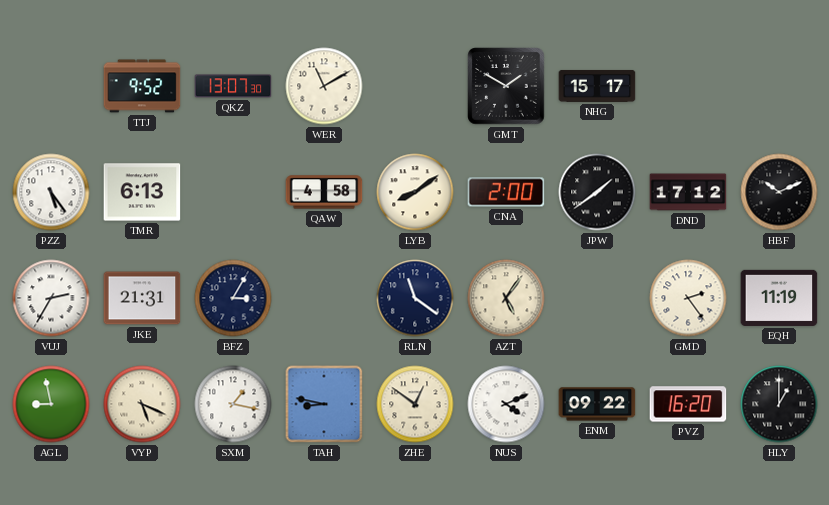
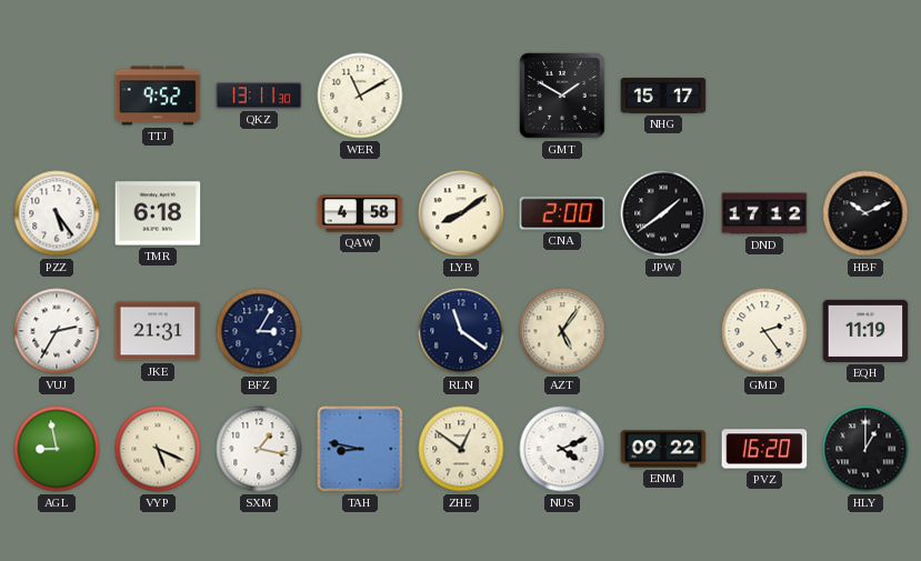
QKZ: 13:07 -> 13:11 (259, 96)
TMR: 6:13 -> 6:18 (158, 213)
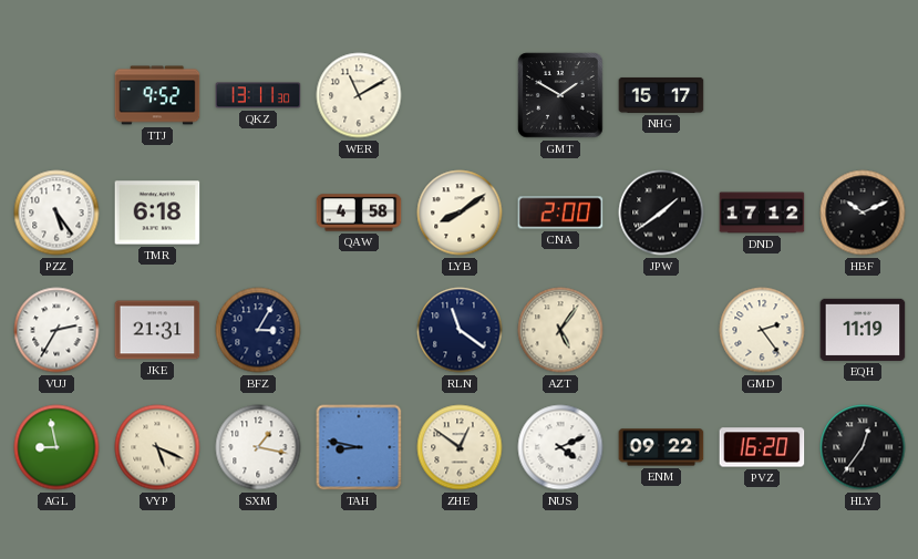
HLY: 1:00 -> 12:36 (863, 447)
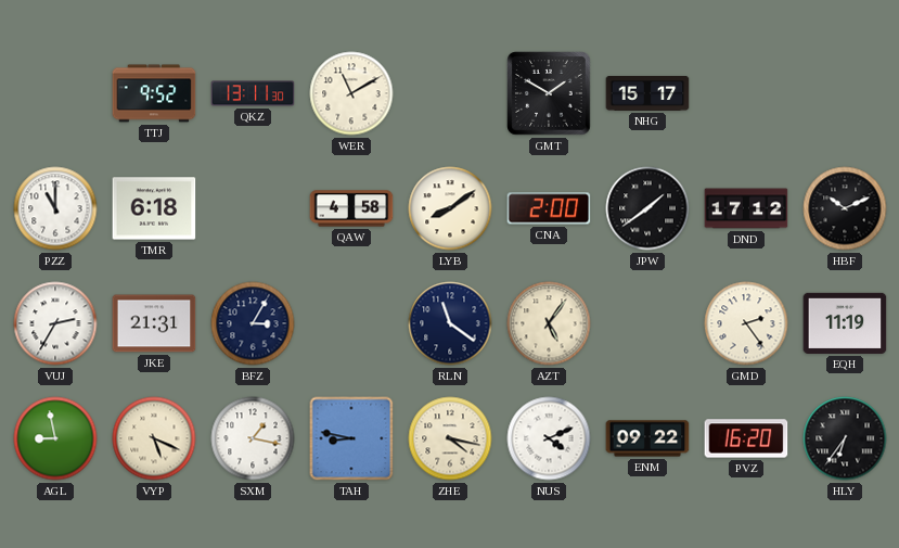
PZZ: 5:24 -> 11:00 (55, 208)
ZHE: 12:51 -> 4:17 (450, 438)
HLY: 12:36 -> 6:36 (845, 438)
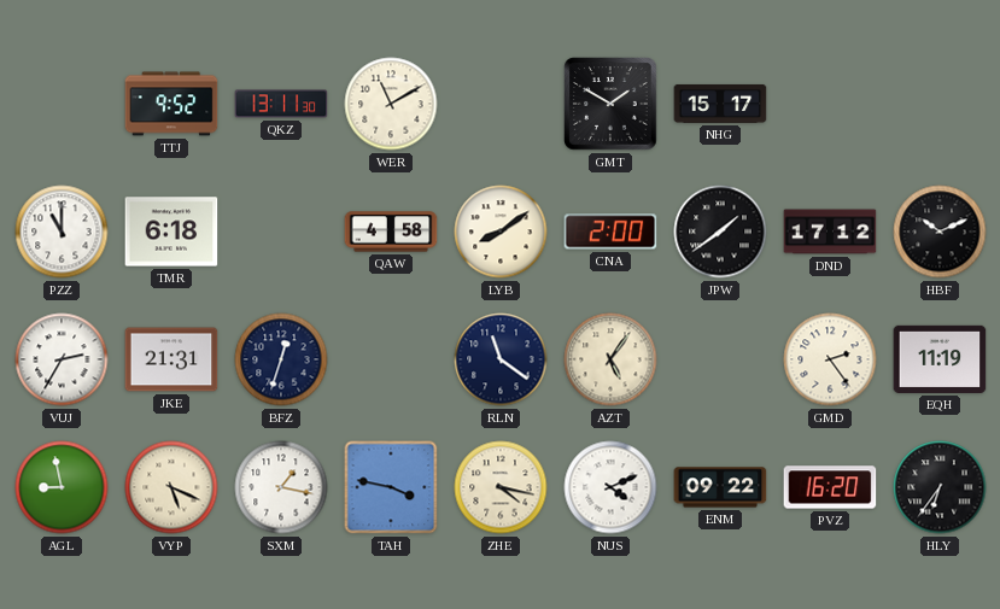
BFZ: 3:05 -> 12:33 (281, 359)
TAH: 8:47 -> 3:47 (391, 487)
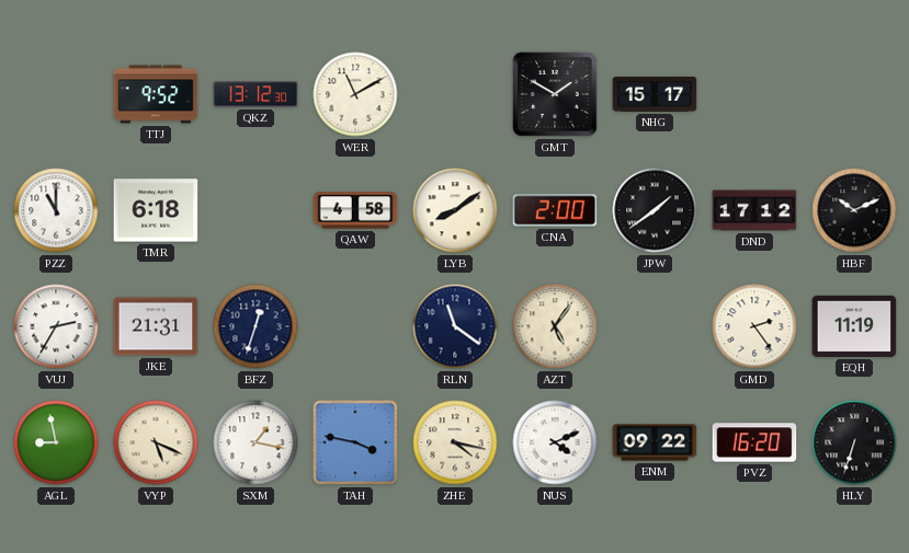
QKZ: 13:11 -> 13:12 (255, 94)
HLY: 6:36 -> 6:33 (854, 442)
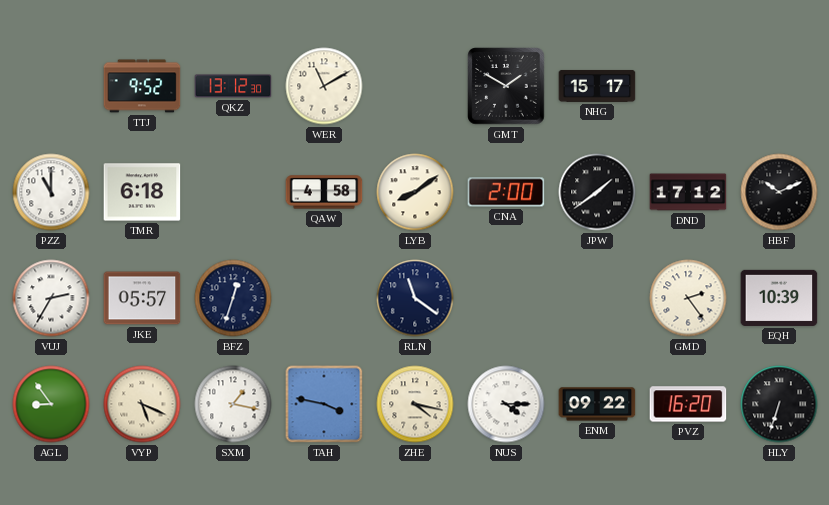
JKE: 21:31 -> 05:57 (142, 298)
AZT: 5:06 -> none (555, 326)
EQH: 11:19 -> 10:39 (779, 298)
AGL: 8:58 -> 8:54 (51, 404)
NUS: 4:11 -> 4:15 (506, 404)
